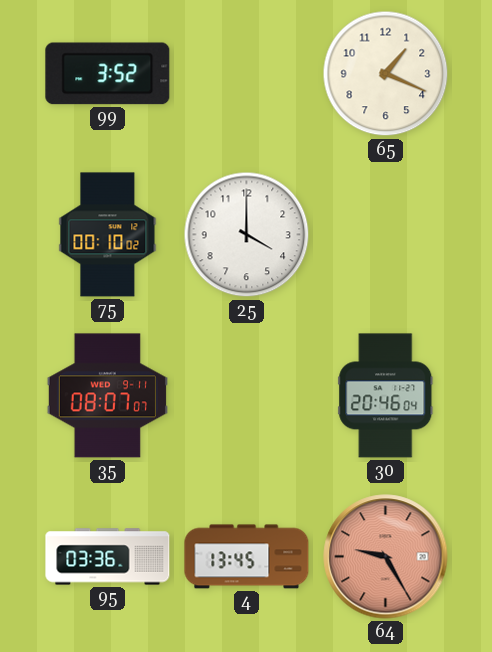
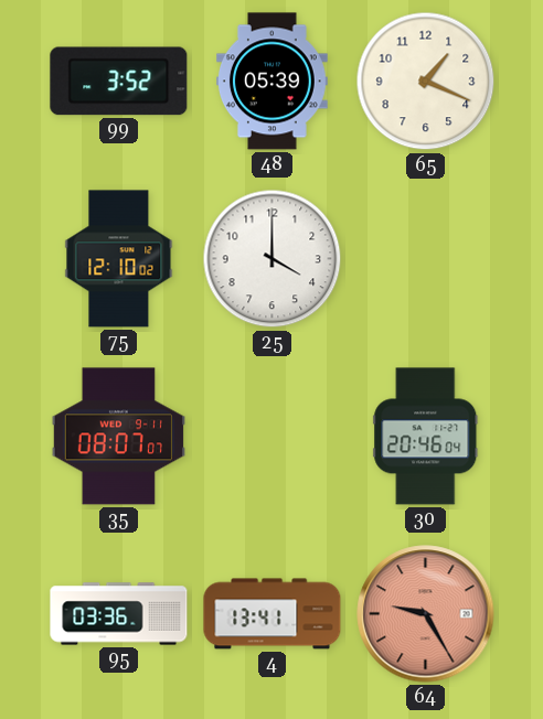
48: none -> 05:39 (273, 82)
75: 00:10 -> 12:10 (119, 259)
4: 13:45 -> 13:41 (273, 614)
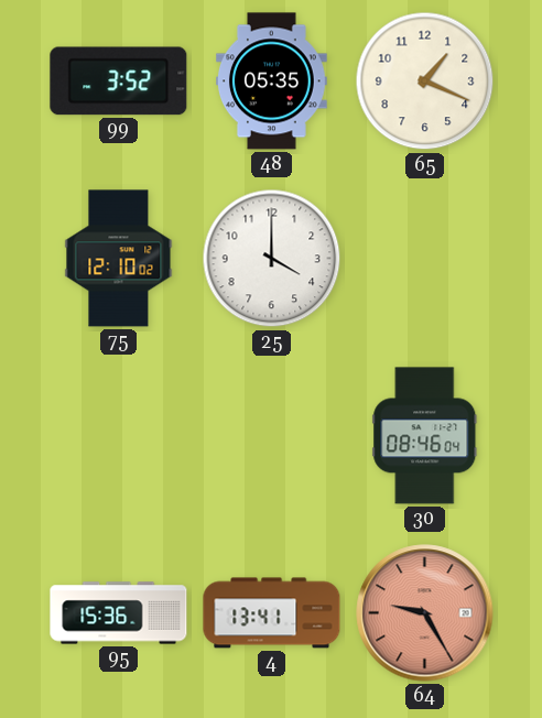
48: 05:39 -> 05:35 (272, 81)
35: 08:07 -> none (118, 437)
30: 20:46 -> 08:46 (425, 436)
95: 03:36 -> 15:36 (119, 613)
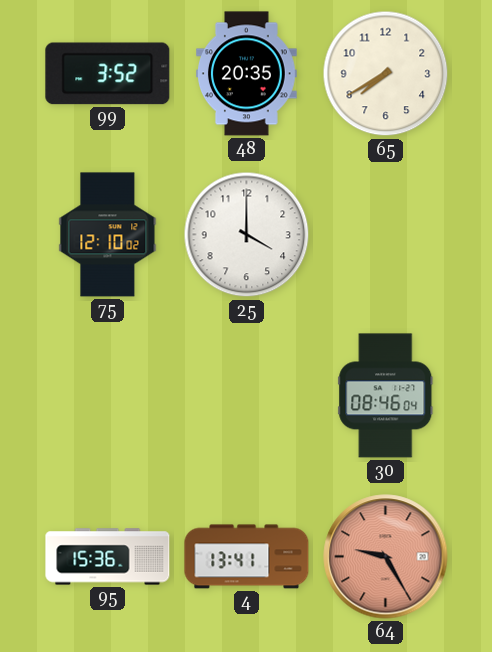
48: 05:35 -> 20:35 (247, 74)
65: 1:19 -> 7:40 (386, 74)
